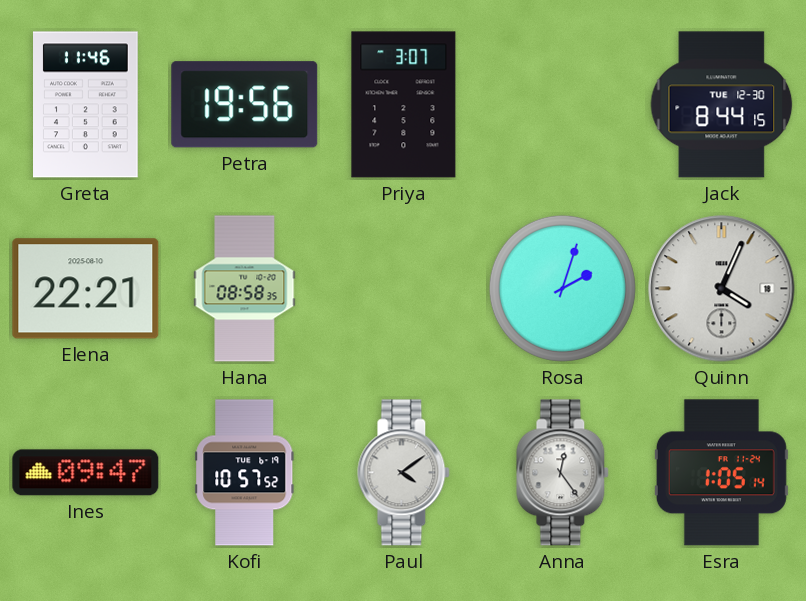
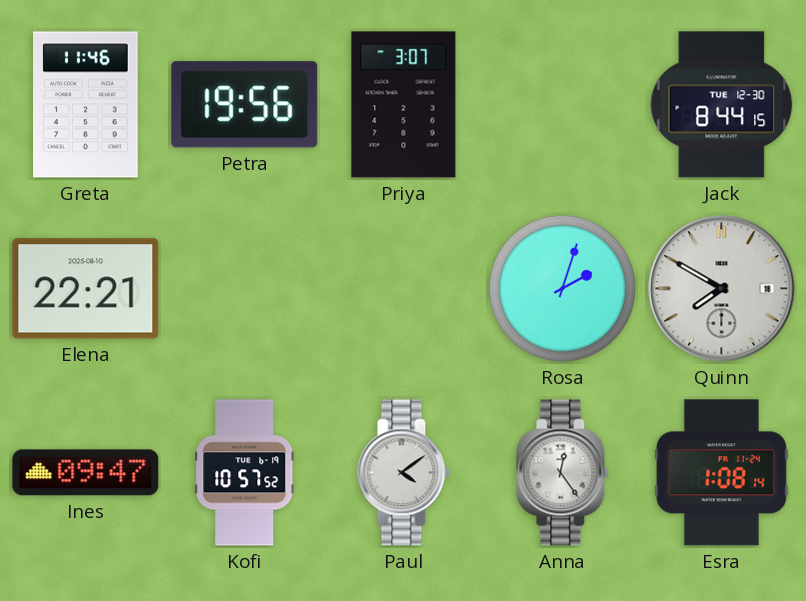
Hana: 08:58 -> none (245, 289)
Quinn: 4:04 -> 7:50 (722, 289)
Esra: 1:05 -> 1:08 (721, 473)
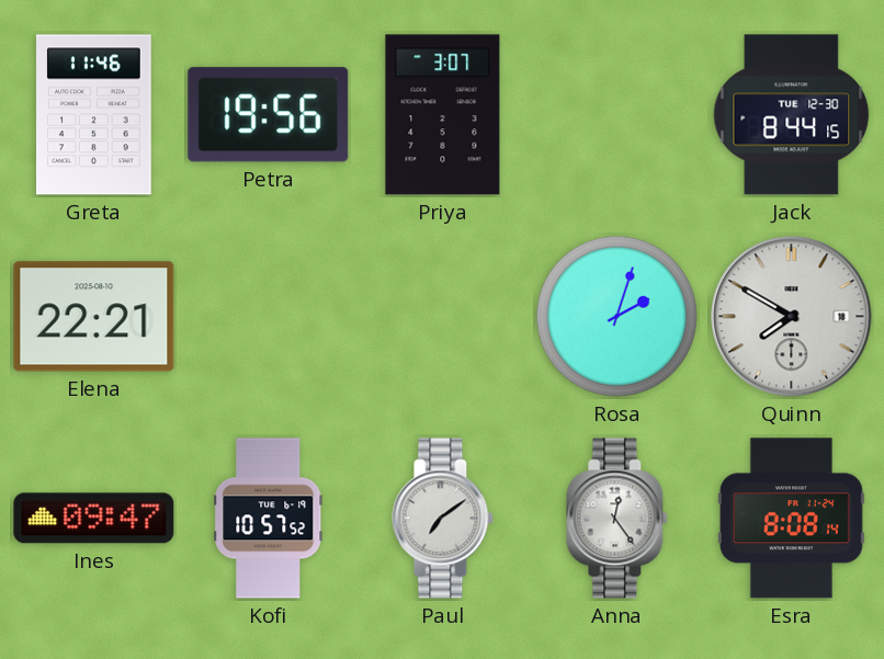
Paul: 4:09 -> 7:09 (443, 519)
Esra: 1:08 -> 8:08 (791, 519)
